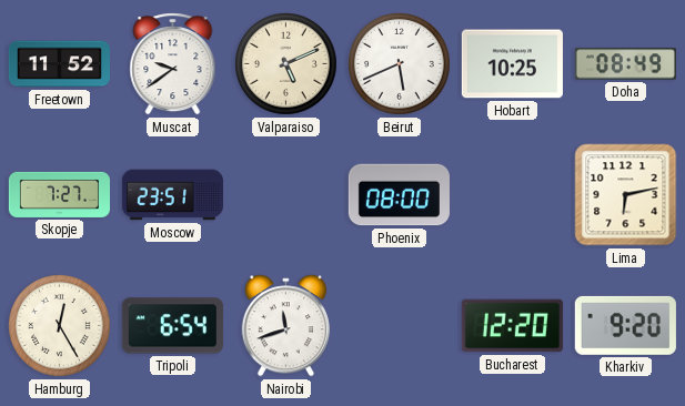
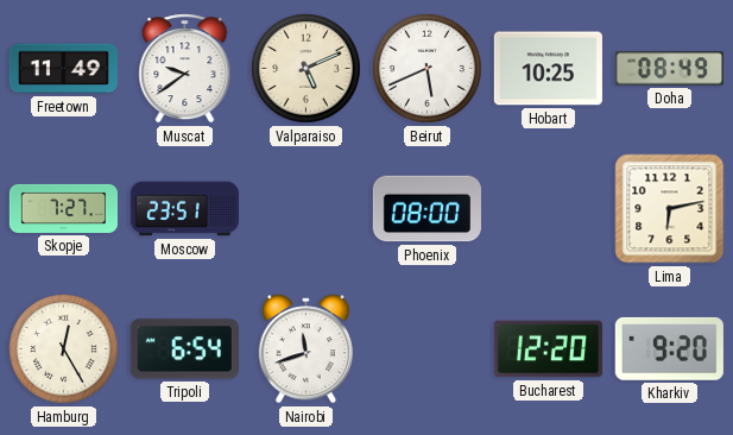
Freetown: 11:52 -> 11:49 (63, 69)
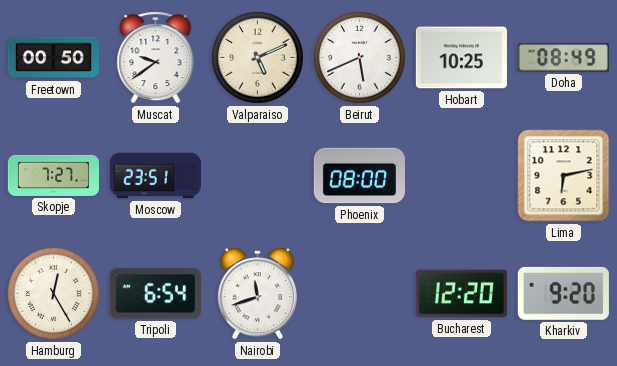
Freetown: 11:49 -> 00:50 (53, 58)
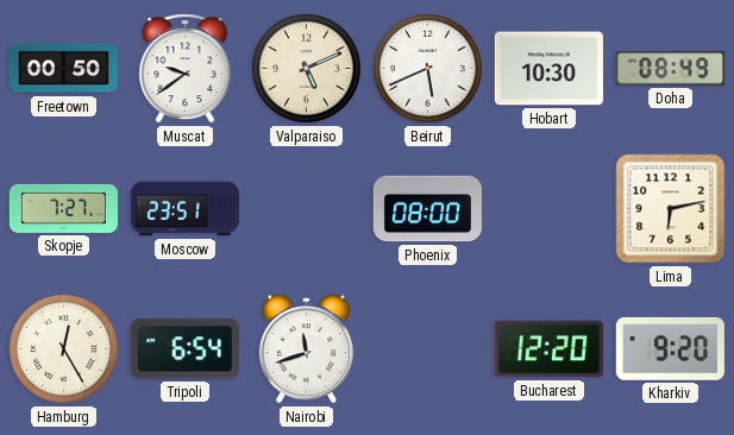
Hobart: 10:25 -> 10:30 (548, 69)
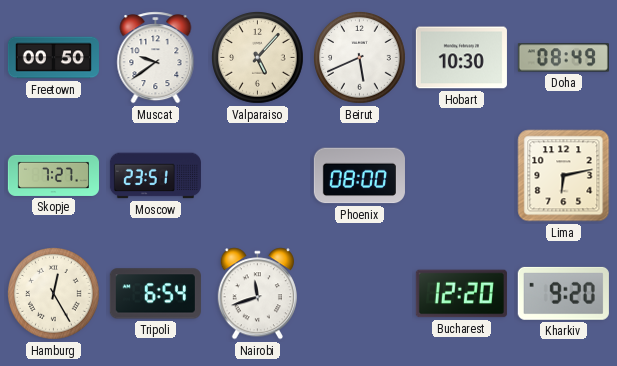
Valparaiso: 5:11 -> 5:07 (258, 58)
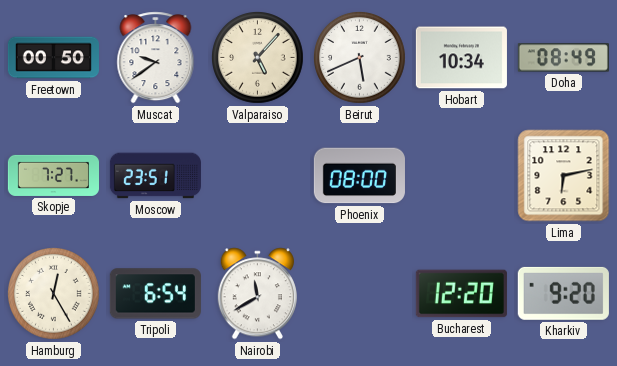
Hobart: 10:30 -> 10:34 (461, 58)
Nairobi: 11:42 -> 11:40 (257, 294)
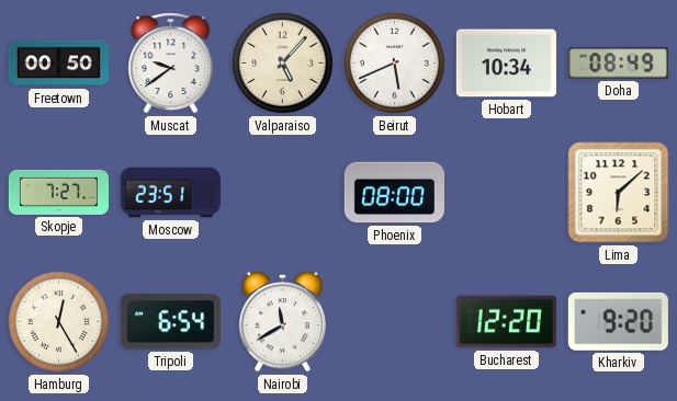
Lima: 6:13 -> 6:08 (619, 193)
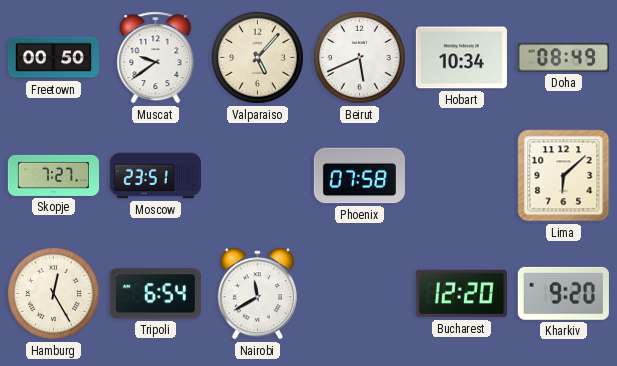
Phoenix: 08:00 -> 07:58 (359, 176)
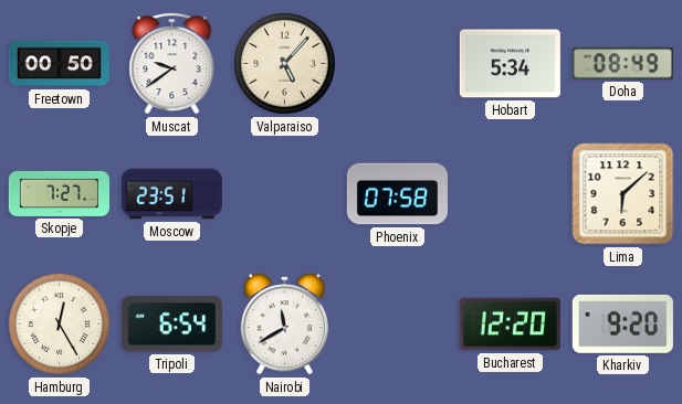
Beirut: 5:41 -> none (360, 58)
Hobart: 10:34 -> 5:34 (510, 64)
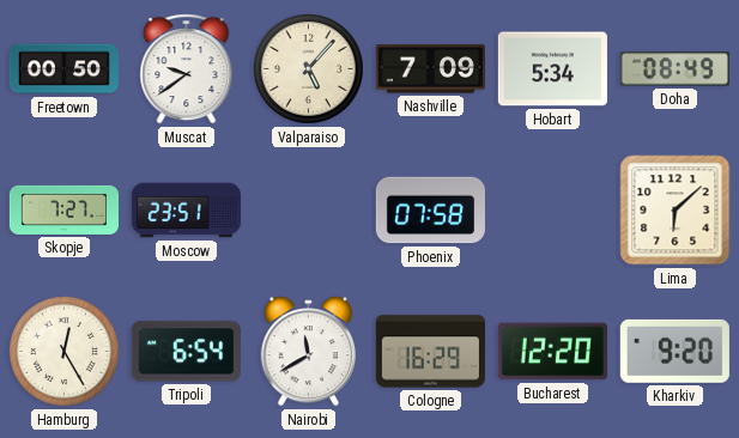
Nashville: none -> 7:09 (430, 69)
Cologne: none -> 16:29 (430, 352)
